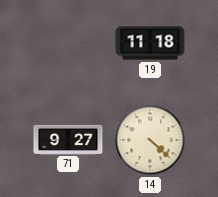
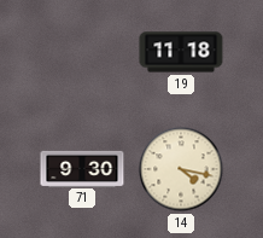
71: 9:27 -> 9:30 (82, 168)
14: 4:22 -> 4:17 (181, 169)
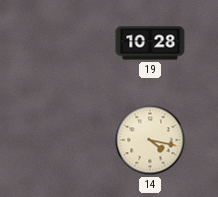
19: 11:18 -> 10:28 (150, 43)
71: 9:30 -> none (82, 168)
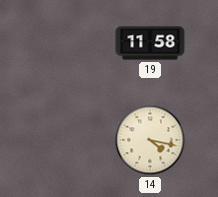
19: 10:28 -> 11:58 (150, 43)
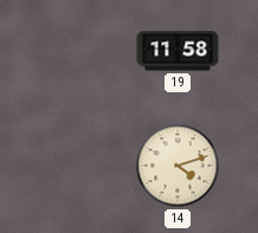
14: 4:17 -> 4:12 (178, 166)
